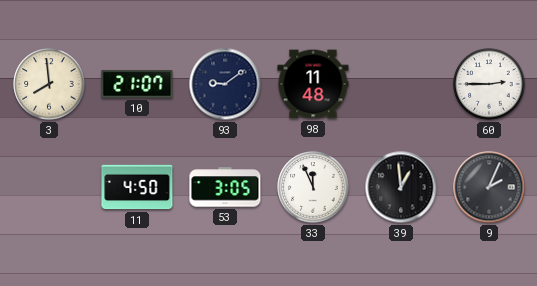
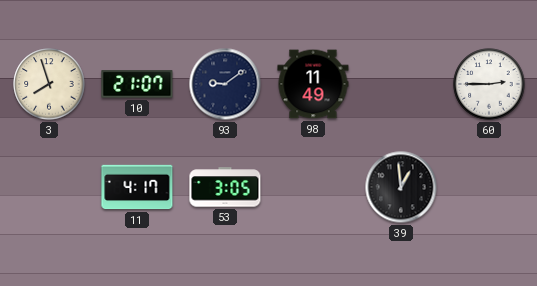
3: 7:59 -> 7:57 (49, 84)
98: 11:48 -> 11:49 (313, 84)
11: 4:50 -> 4:17 (137, 187)
33: 11:56 -> none (313, 187)
9: 2:04 -> none (489, 187)
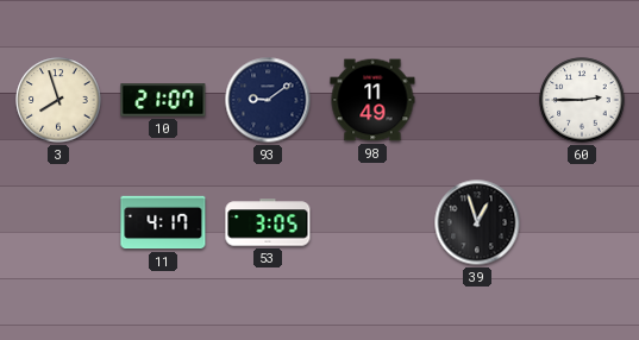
39: 12:59 -> 12:57 (477, 222)
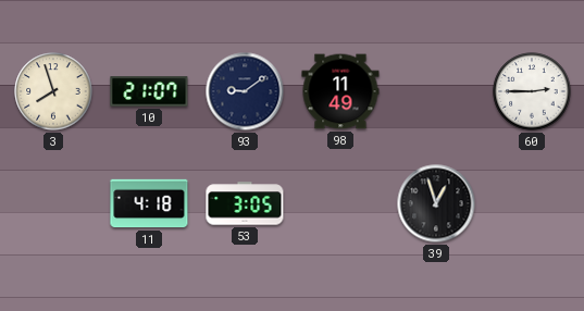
11: 4:17 -> 4:18 (149, 203)
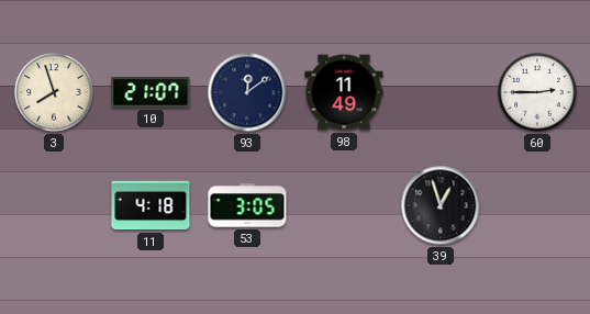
93: 9:09 -> 12:09 (247, 92)
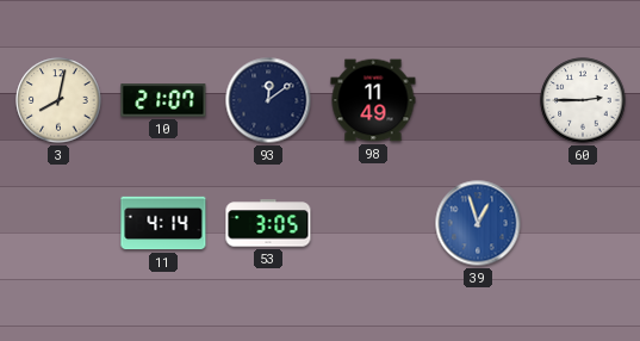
3: 7:57 -> 8:02 (58, 100)
11: 4:18 -> 4:14 (163, 223)
39 dial: black -> blue (478, 223)
